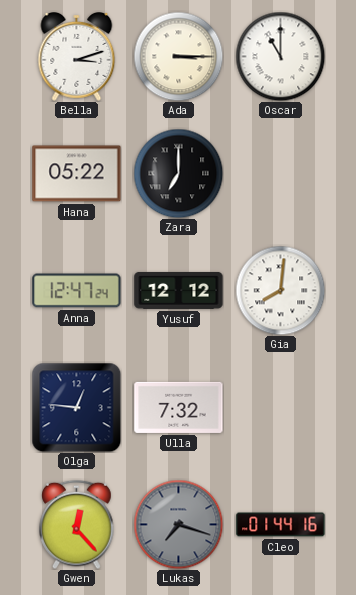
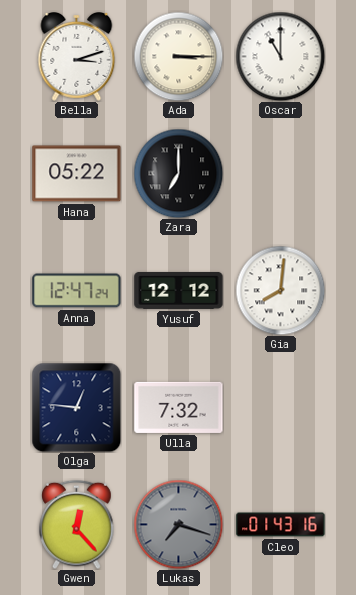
Cleo: 01:44 -> 01:43 (281, 525)
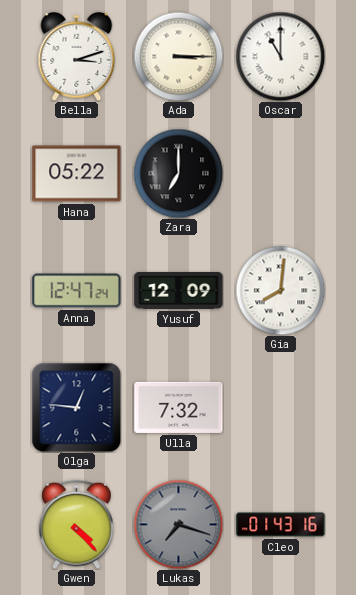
Yusuf: 12:12 -> 12:09 (179, 290)
Gwen: 12:23 -> 4:23 (77, 524)
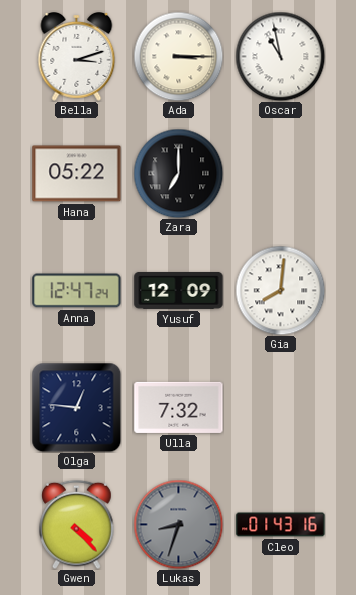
Oscar: 11:00 -> 10:58 (280, 56)
Lukas: 7:18 -> 8:33 (178, 524)
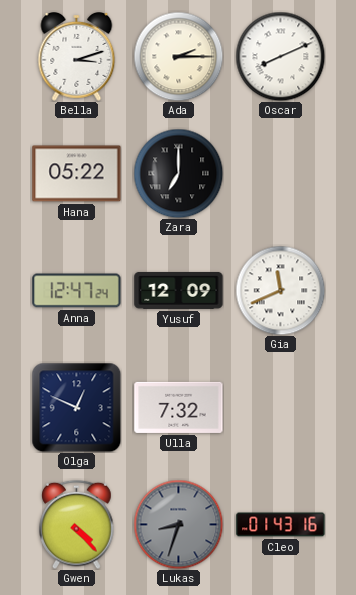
Ada: 3:15 -> 2:15 (178, 56)
Oscar: 10:58 -> 8:11 (280, 56)
Gia: 8:01 -> 11:41 (280, 290)
Olga: 12:46 -> 12:49 (76, 407)
